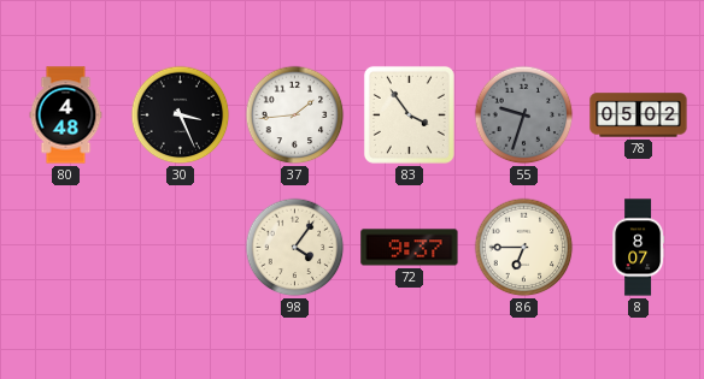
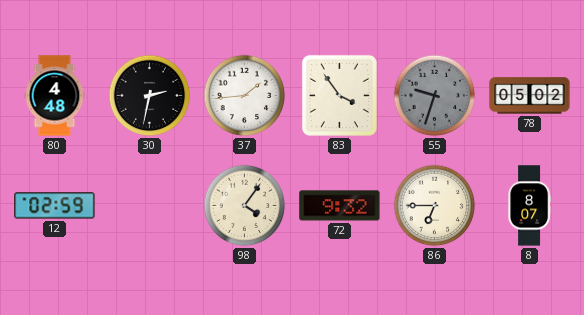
30: 3:26 -> 2:32 (150, 96)
12: none -> 02:59 (55, 206)
72: 9:37 -> 9:32 (340, 206)
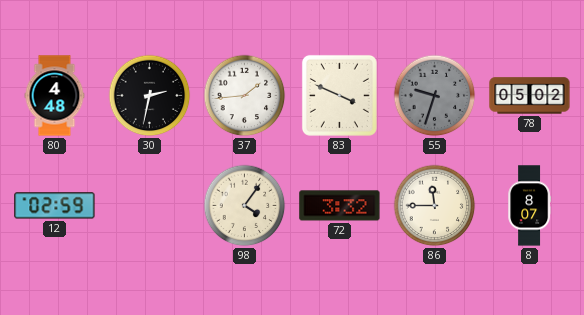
83: 3:54 -> 3:49 (339, 95)
72: 9:32 -> 3:32 (340, 206)
86: 6:45 -> 11:45 (435, 206)
